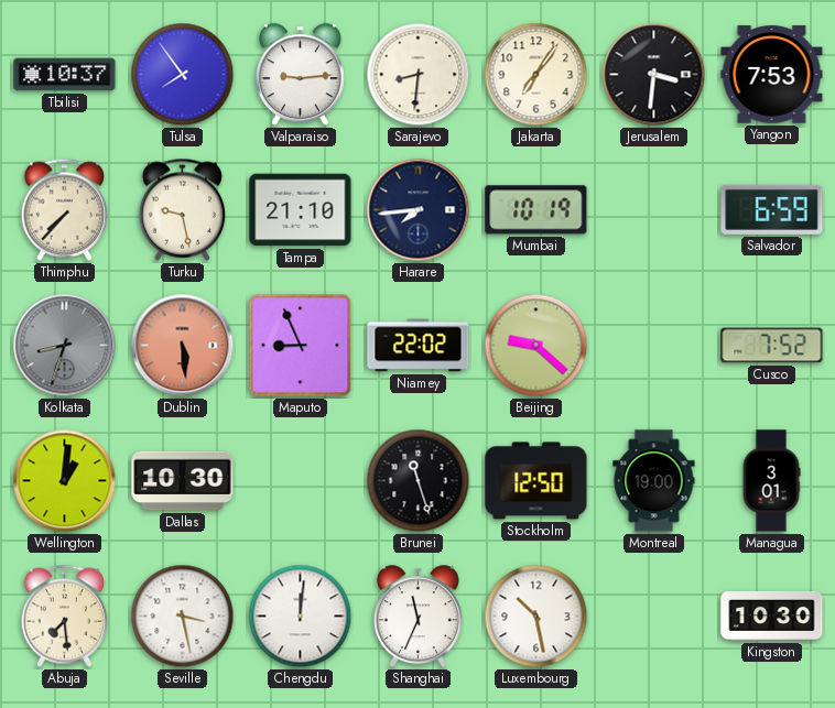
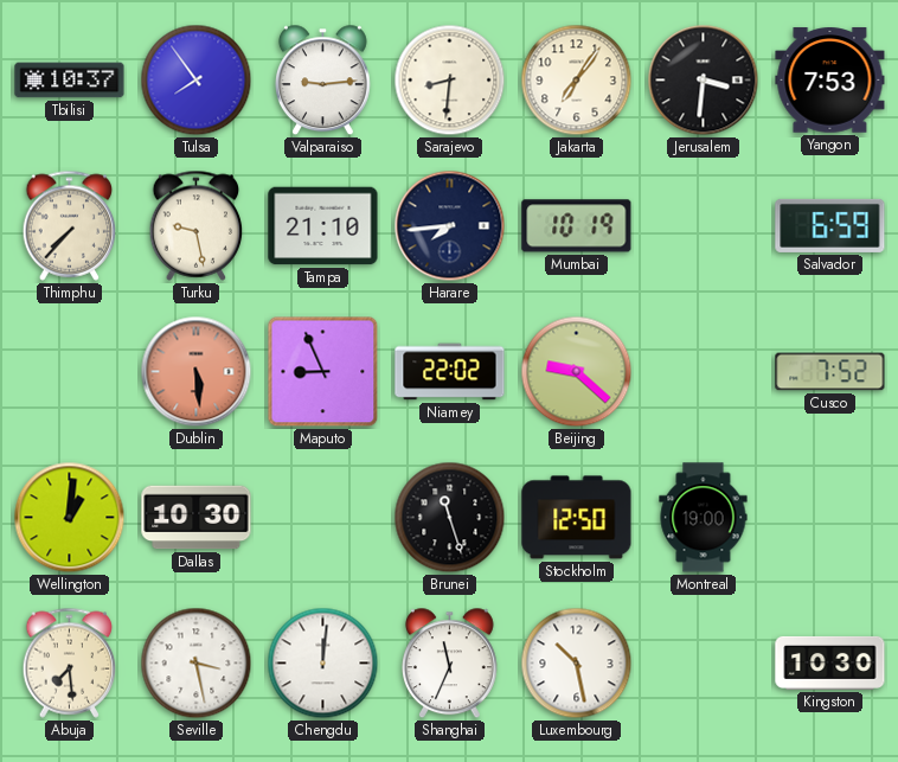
Kolkata: 8:33 -> none (65, 346)
Managua: 3:01 -> none (771, 481)
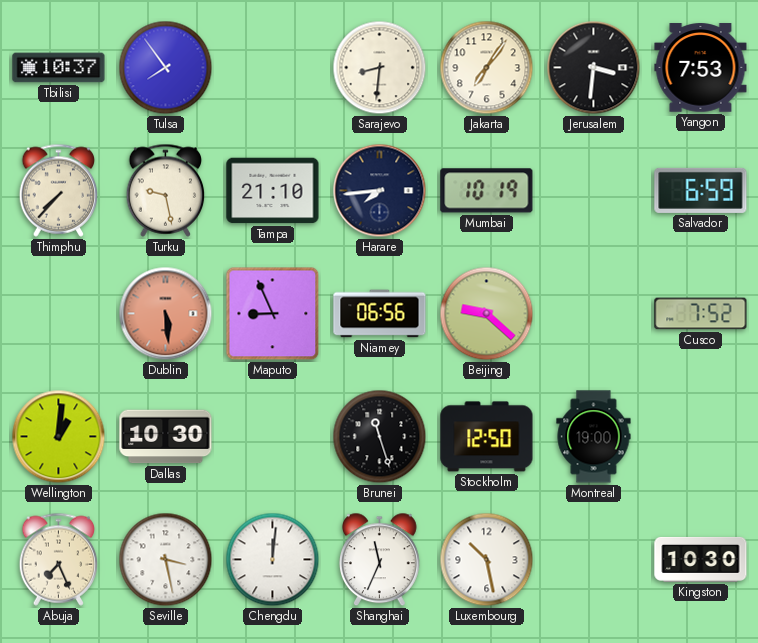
Valparaiso: 9:14 -> none (322, 81)
Niamey: 22:02 -> 06:56 (380, 314)
Abuja: 7:29 -> 7:26 (59, 559)
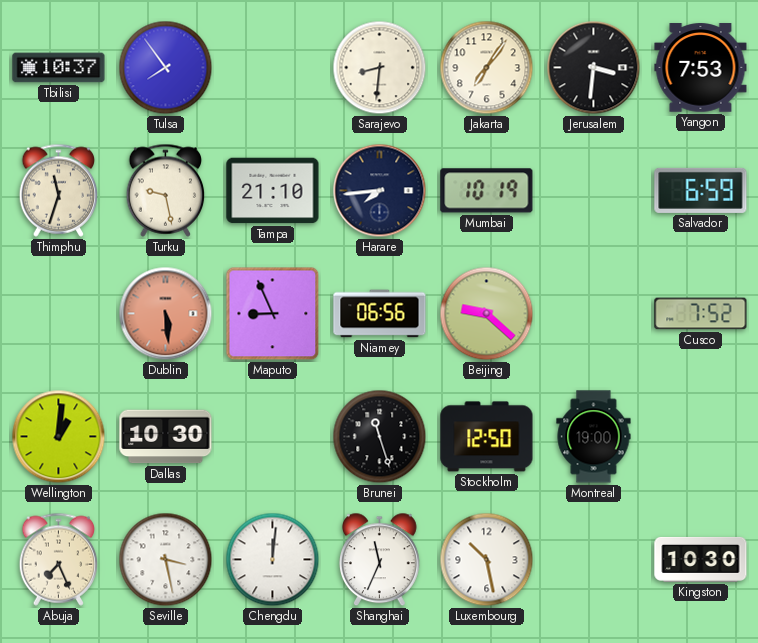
Thimphu: 7:37 -> 11:33 (59, 190)
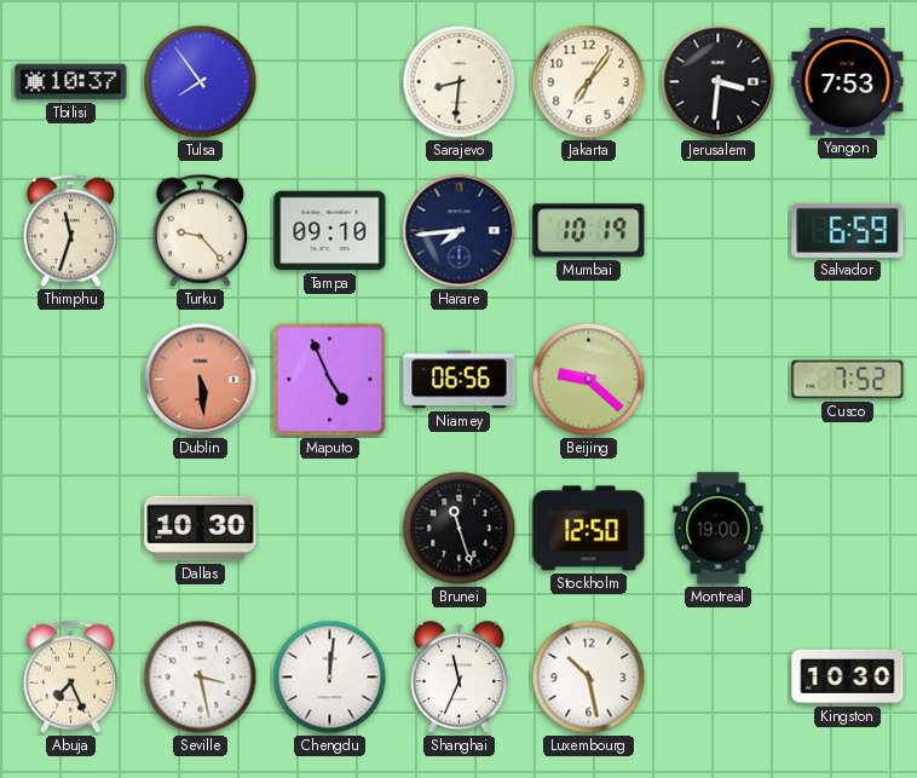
Turku: 9:28 -> 9:23 (201, 230)
Tampa: 21:10 -> 09:10 (330, 231)
Maputo: 8:56 -> 4:56 (330, 380)
Wellington: 1:01 -> none (59, 437)
